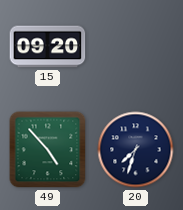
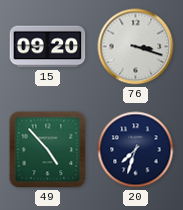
76: none -> 3:18 (136, 47)
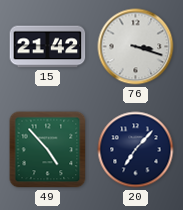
15: 09:20 -> 21:42 (48, 47)
20: 7:33 -> 7:07 (136, 150)
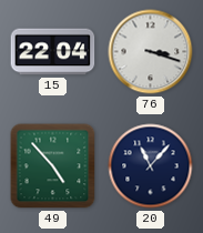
15: 21:42 -> 22:04 (53, 52)
20: 7:07 -> 11:07 (151, 166)
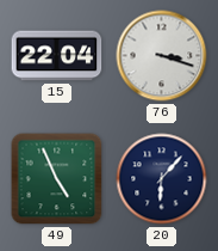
49: 4:53 -> 4:56 (57, 179)
20: 11:07 -> 6:07 (162, 179)
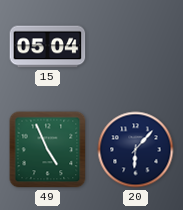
15: 22:04 -> 05:04 (48, 47)
76: 3:18 -> none (162, 56)
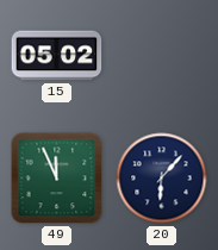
15: 05:04 -> 05:02 (57, 56)
49: 4:56 -> 11:56 (57, 179)
